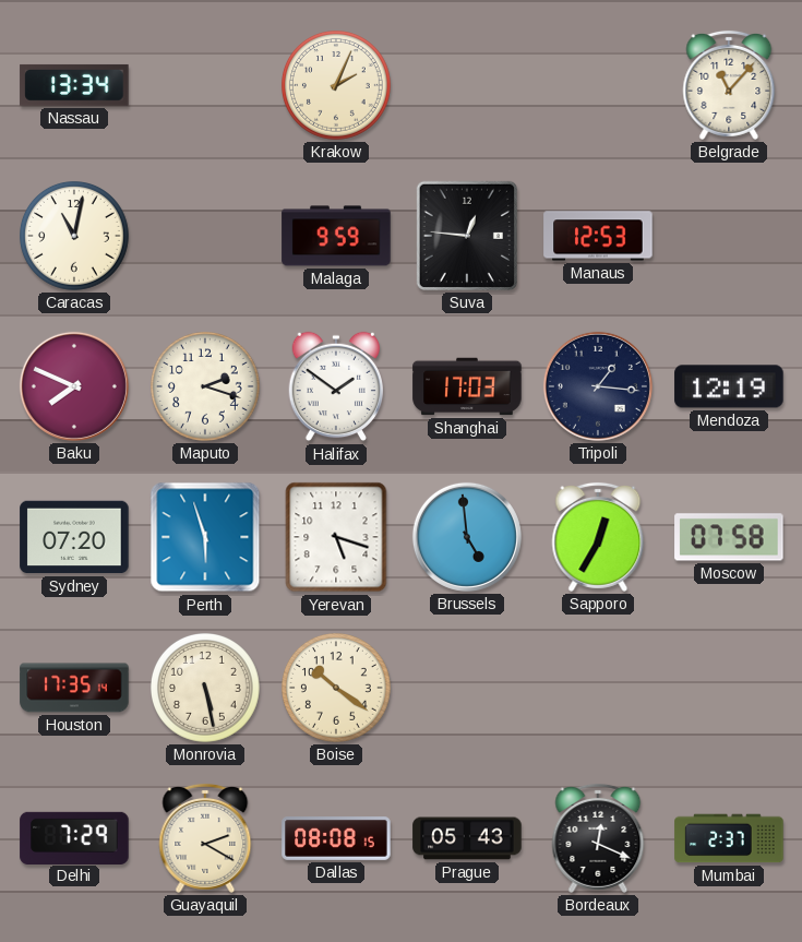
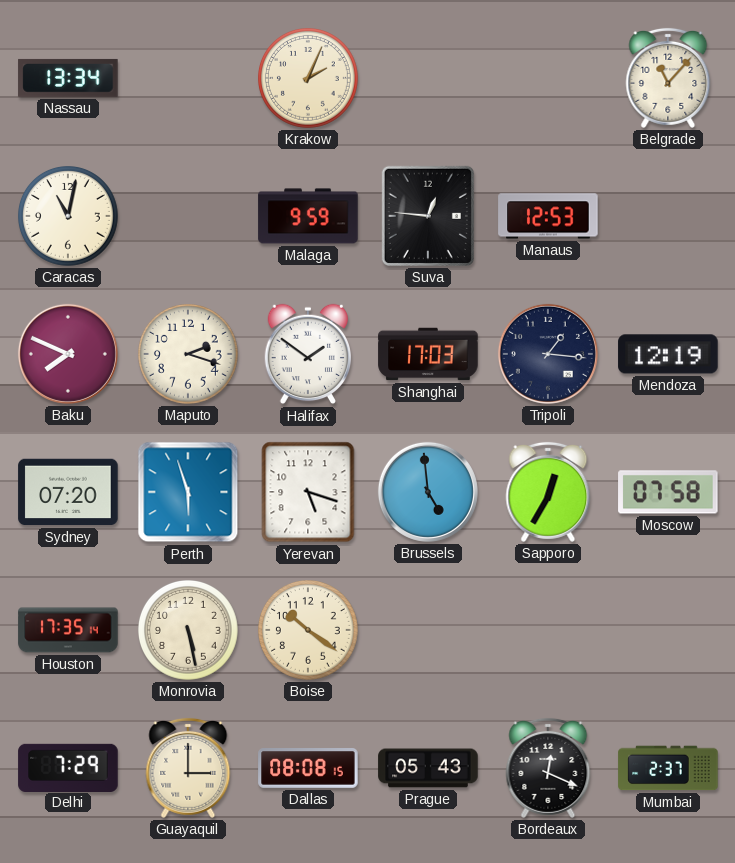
Guayaquil: 2:20 -> 3:00 (188, 768)
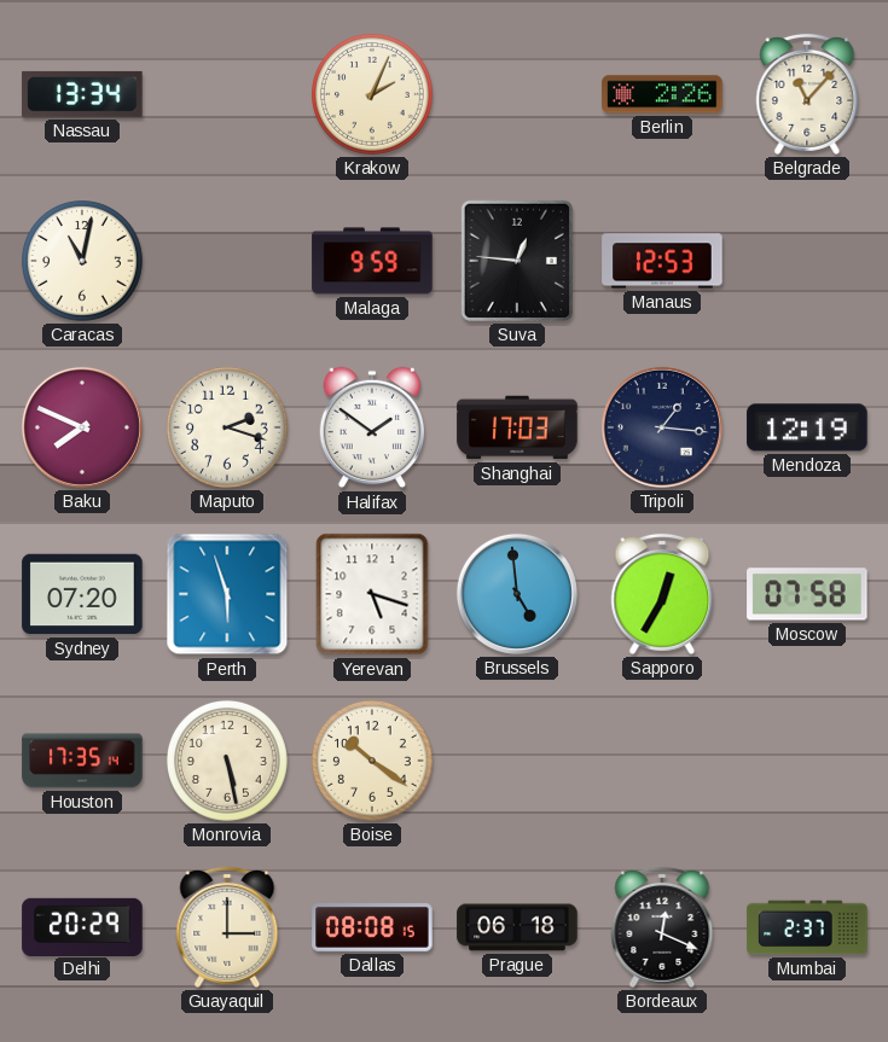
Berlin: none -> 2:26 (662, 94)
Delhi: 7:29 -> 20:29 (82, 926)
Prague: 05:43 -> 06:18 (517, 927)
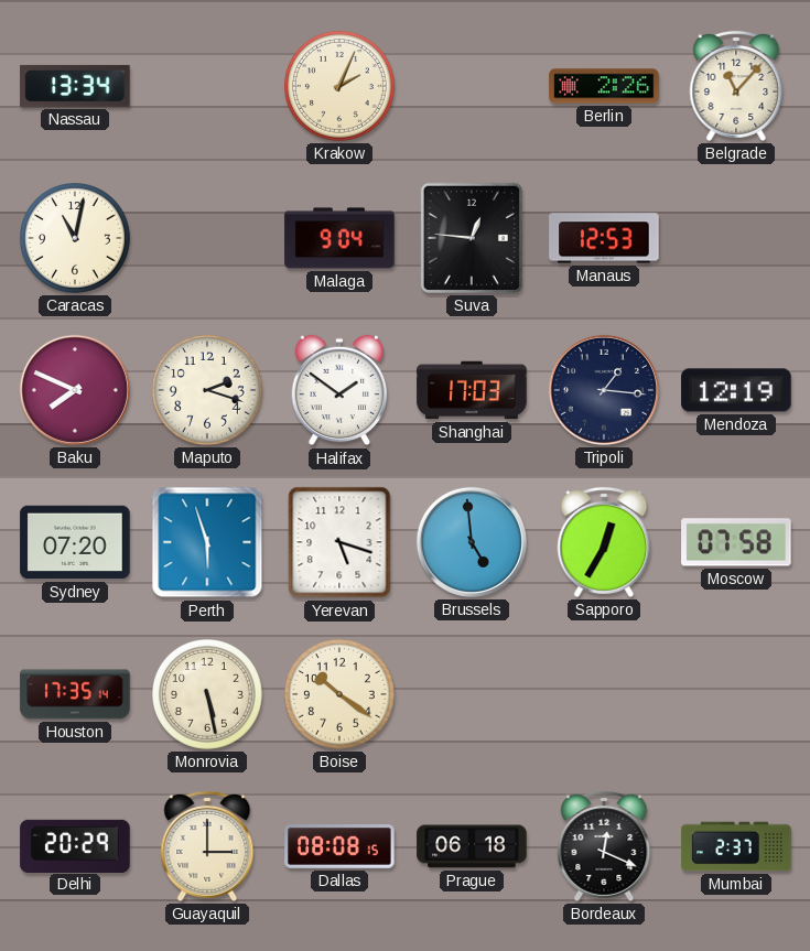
Malaga: 9:59 -> 9:04 (339, 238)
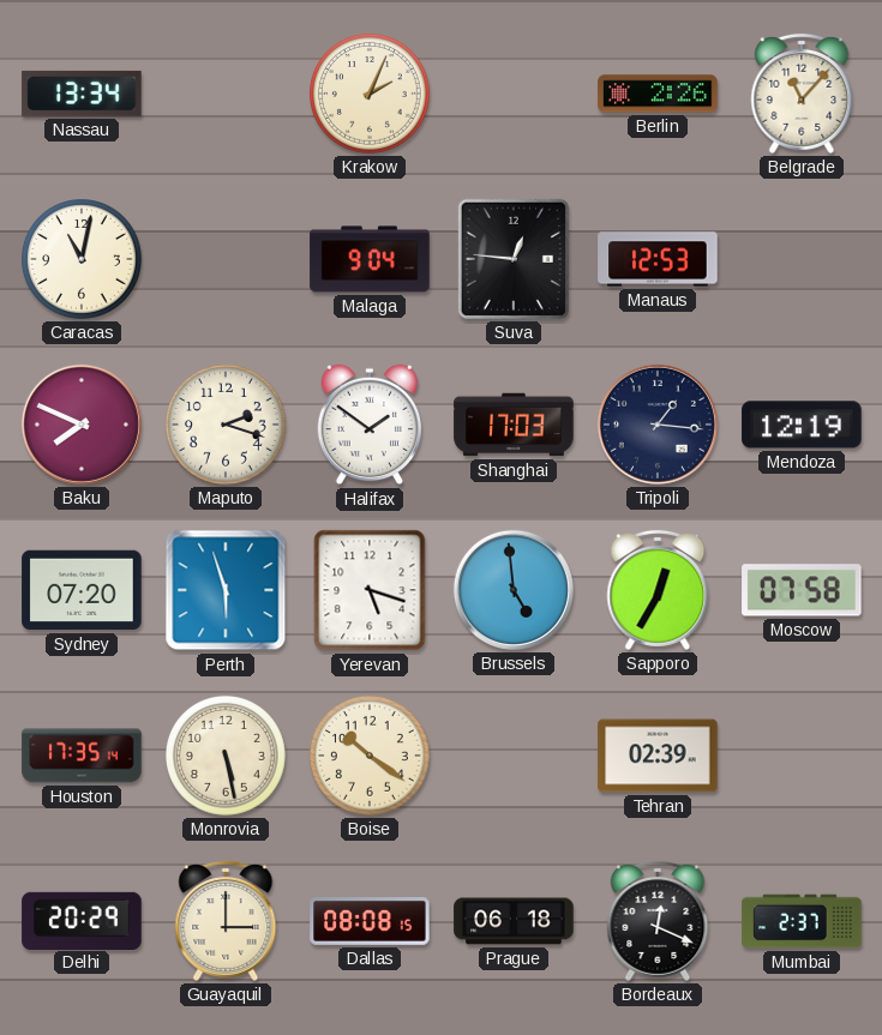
Tehran: none -> 02:39 (658, 756)
